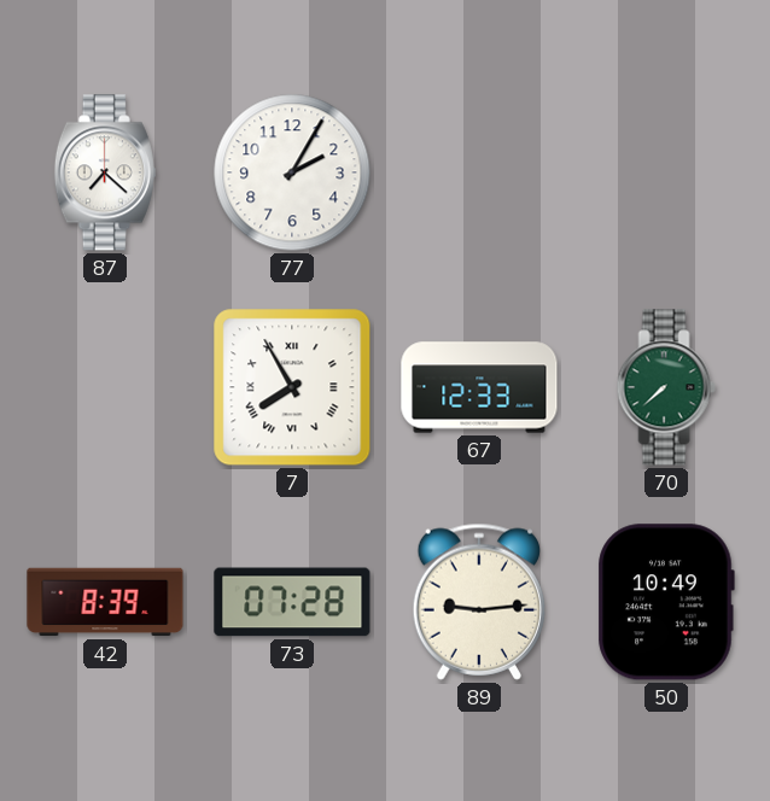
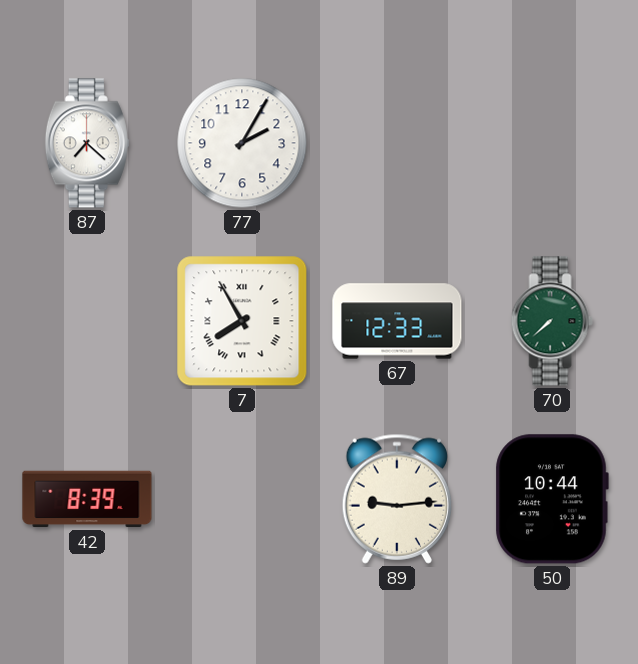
73: 07:28 -> none (292, 602)
50: 10:49 -> 10:44 (552, 499)
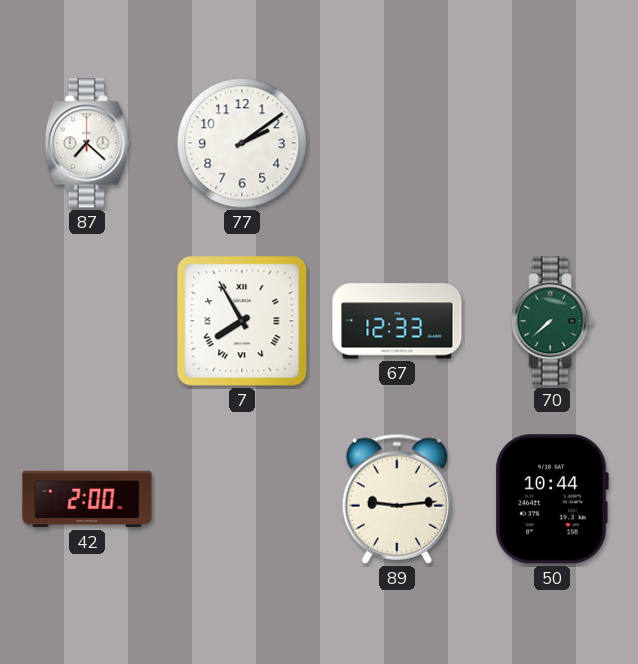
77: 2:05 -> 2:09 (242, 143)
42: 8:39 -> 2:00 (87, 499)
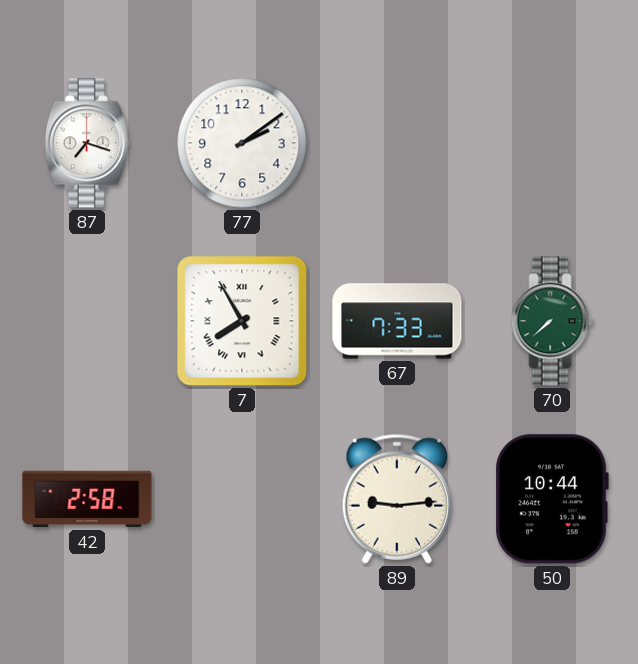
87: 7:22 -> 7:18 (87, 143)
67: 12:33 -> 7:33 (397, 321)
42: 2:00 -> 2:58 (87, 499)
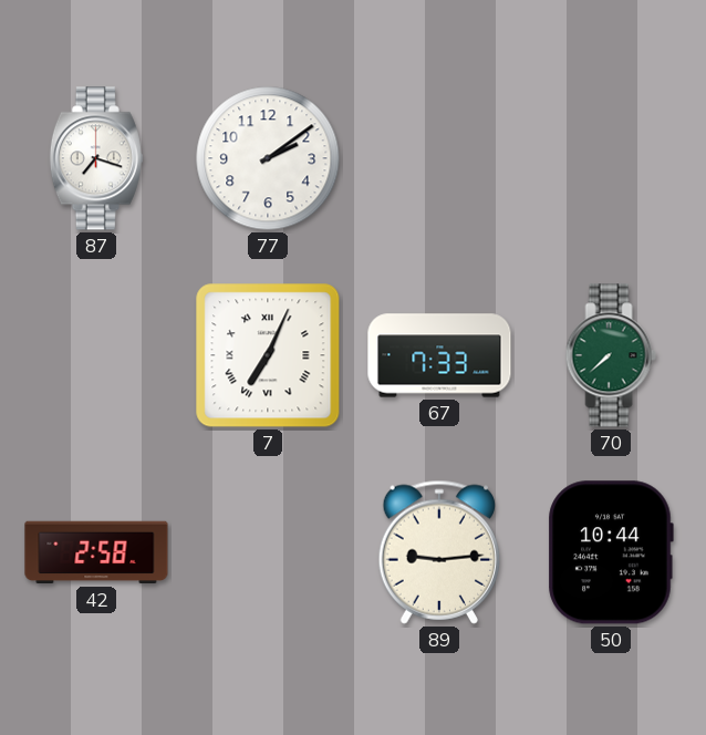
7: 7:55 -> 7:04 (268, 355)
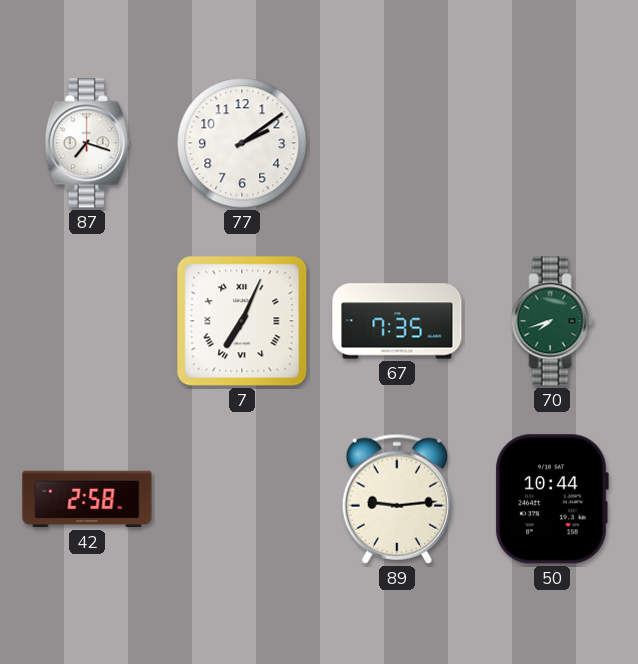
67: 7:33 -> 7:35 (397, 321)
70: 7:38 -> 7:42 (552, 321)
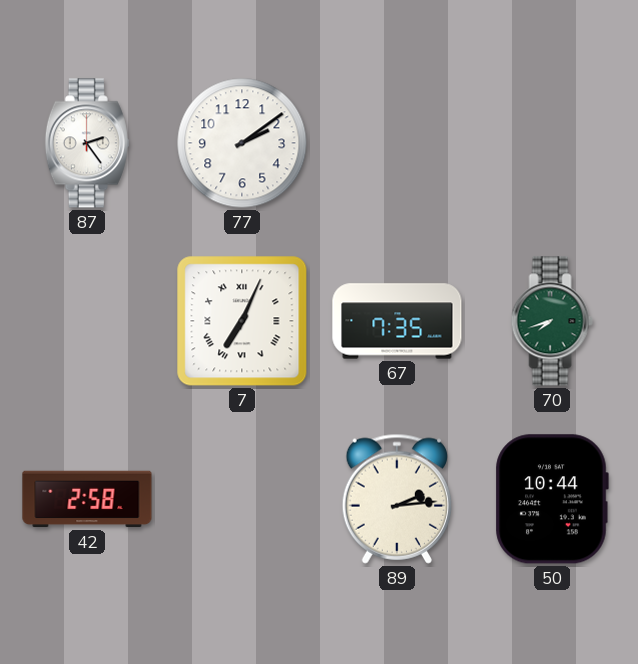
87: 7:18 -> 2:24 (87, 143)
89: 9:14 -> 2:14 (396, 499)
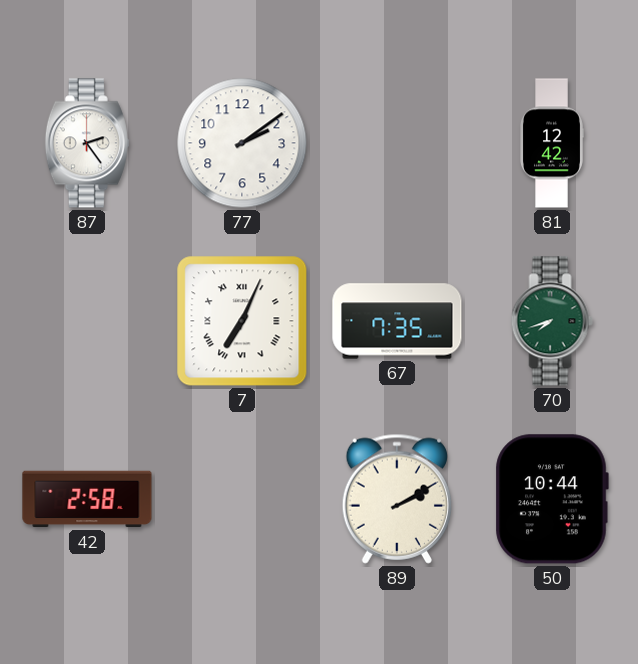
81: none -> 12:42 (552, 143)
89: 2:14 -> 2:10 (396, 499)
